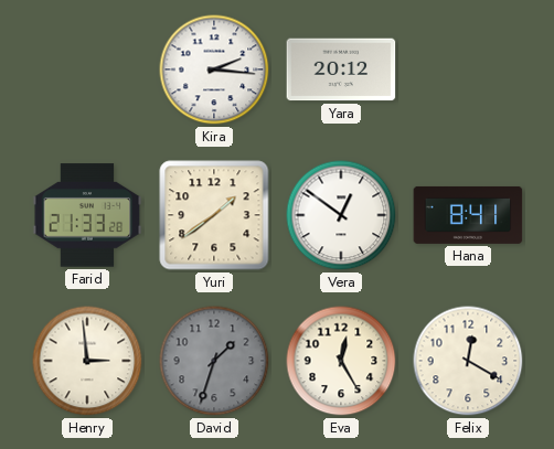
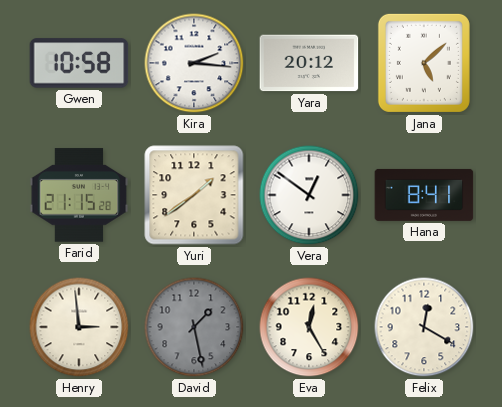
Gwen: none -> 10:58 (79, 63)
Jana: none -> 5:08 (424, 63)
Farid: 21:33 -> 21:15 (79, 195)
David: 1:33 -> 1:28 (194, 327)
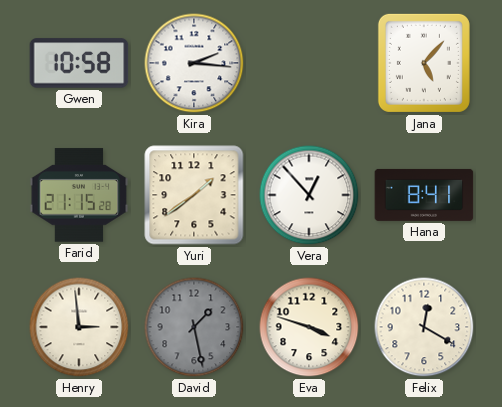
Yara: 20:12 -> none (309, 63)
Jana: 5:08 -> 5:07 (424, 63)
Vera: 12:51 -> 12:53 (309, 195)
Eva: 12:25 -> 3:48 (309, 327)
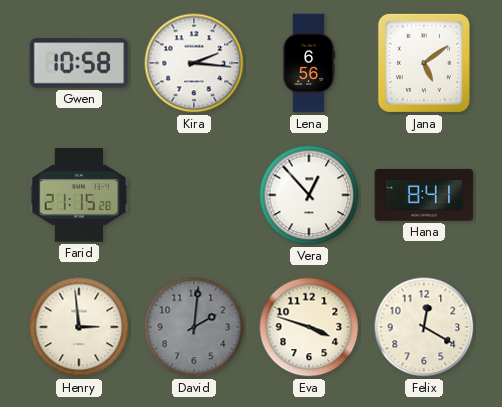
Lena: none -> 6:56 (309, 63)
Jana: 5:07 -> 5:09 (424, 63)
Yuri: 1:39 -> none (194, 195)
David: 1:28 -> 2:01 (194, 327)
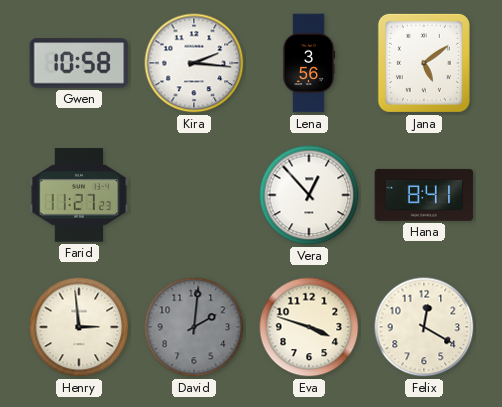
Lena: 6:56 -> 3:56 (309, 63)
Farid: 21:15 -> 11:27 (79, 195)
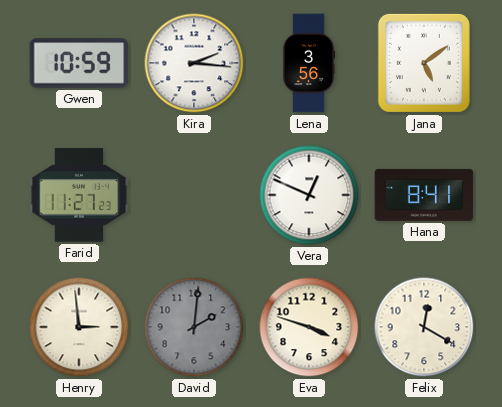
Gwen: 10:58 -> 10:59 (79, 63)
Vera: 12:53 -> 12:49 (309, 195)
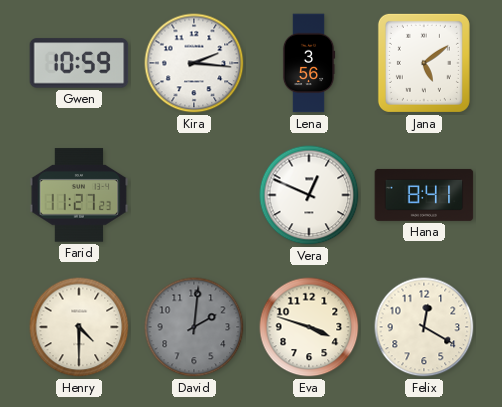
Henry: 2:59 -> 4:30 (79, 327)
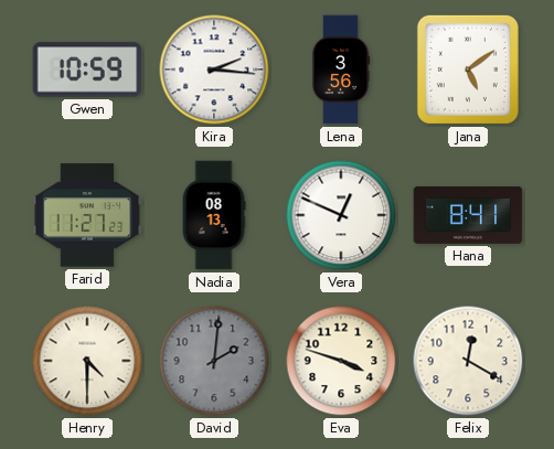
Nadia: none -> 08:13 (214, 215)
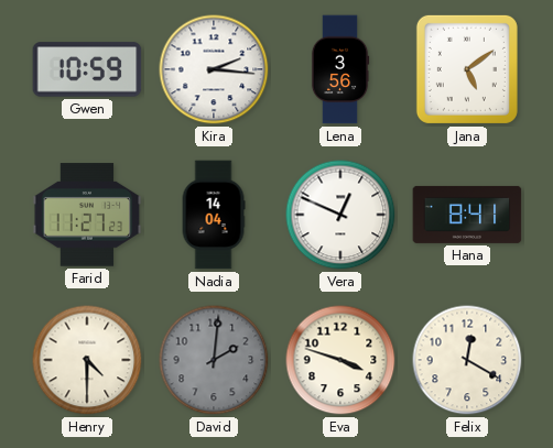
Nadia: 08:13 -> 14:04 (214, 215)
